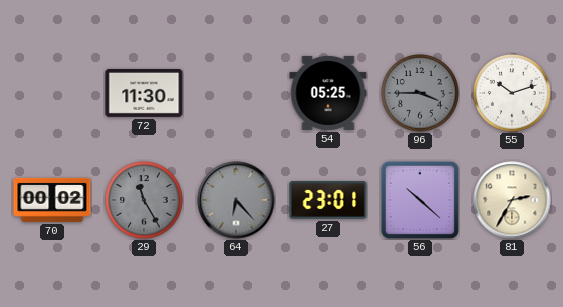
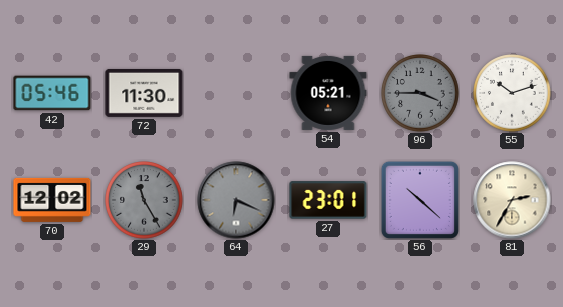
42: none -> 05:46 (52, 93)
54: 05:25 -> 05:21 (328, 93)
70: 00:02 -> 12:02 (52, 200)
64: 6:23 -> 6:19 (236, 200)
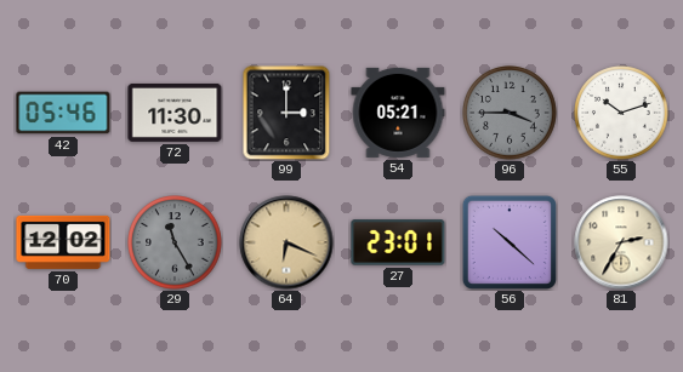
99: none -> 3:00 (286, 113)
64 dial: grey -> champagne (286, 242)
